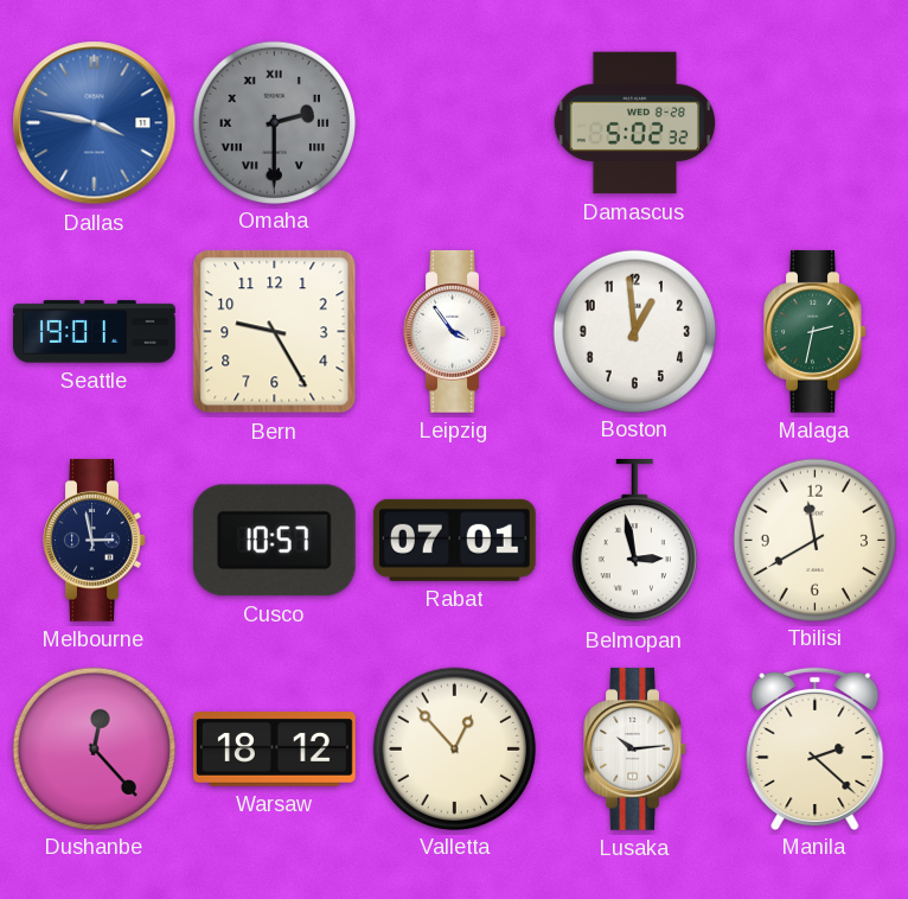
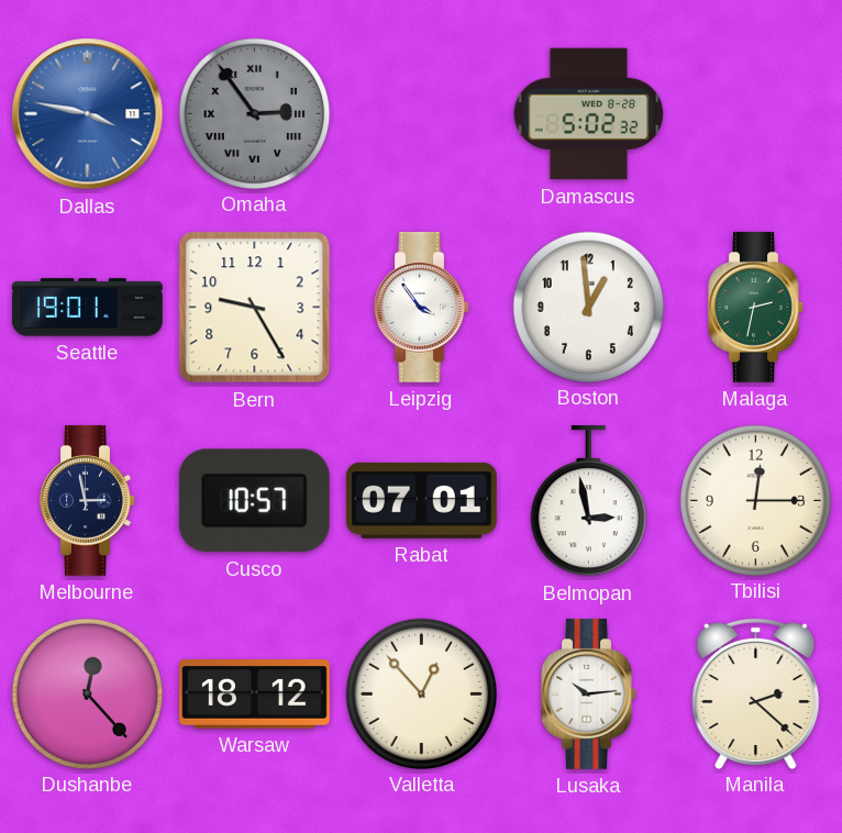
Omaha: 2:30 -> 2:54 (254, 113)
Tbilisi: 11:40 -> 12:15 (755, 500)
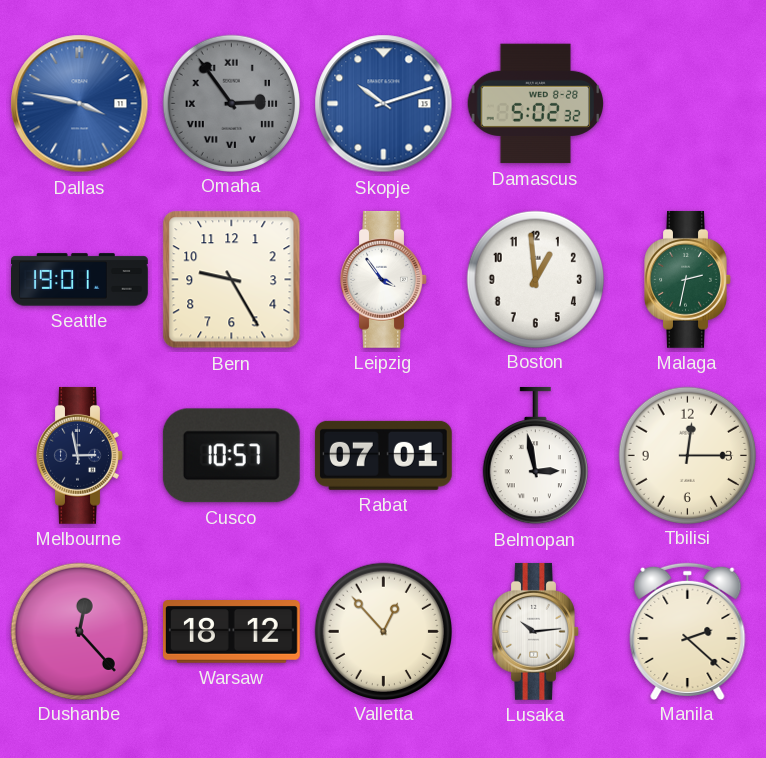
Skopje: none -> 10:12 (384, 104)
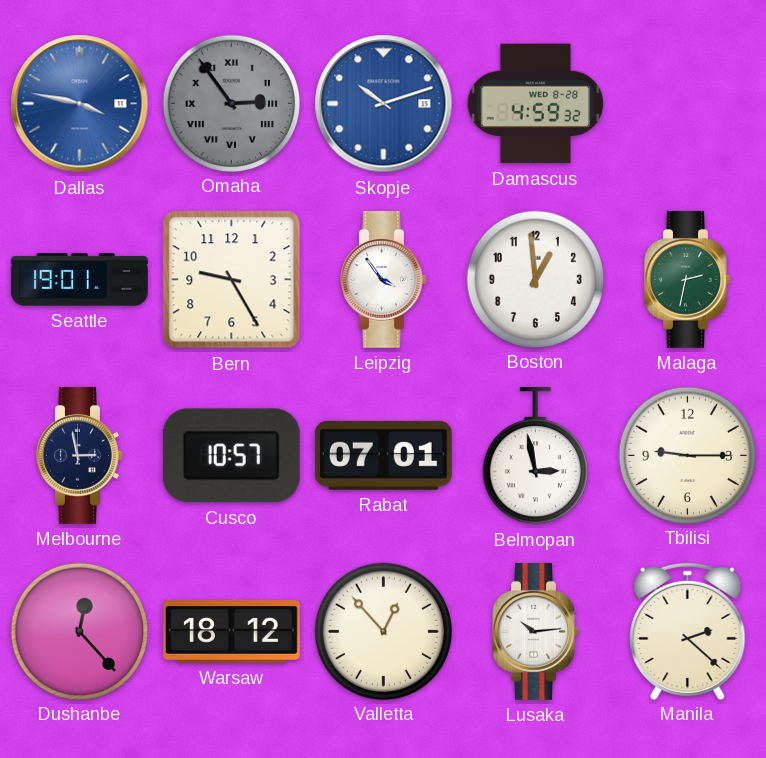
Damascus: 5:02 -> 4:59 (536, 104)
Tbilisi: 12:15 -> 9:15 (687, 455)
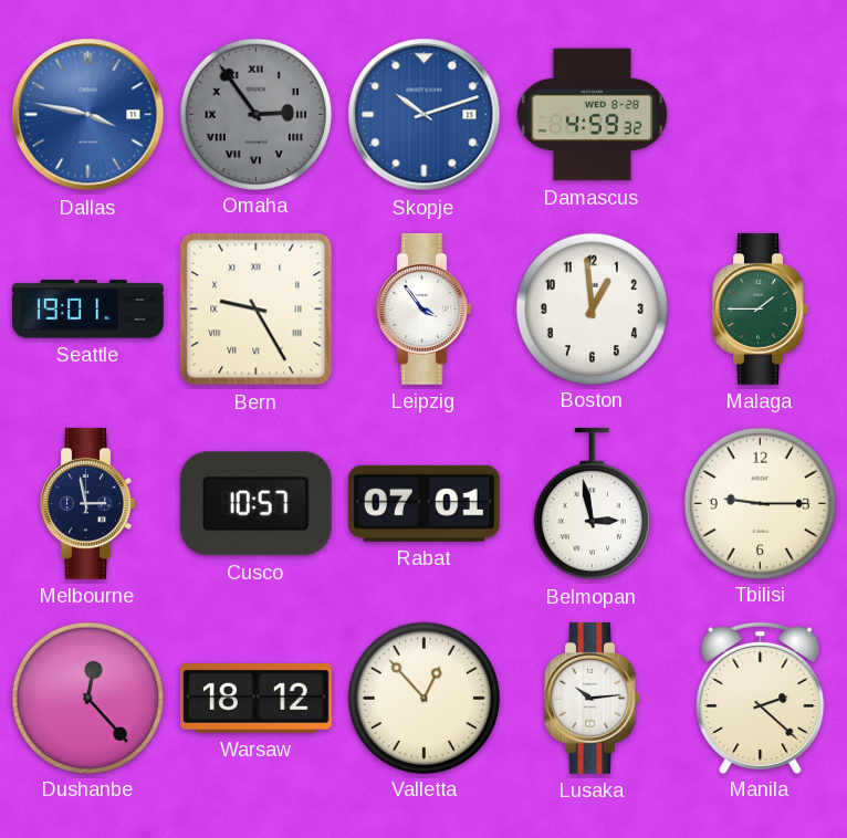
Bern numerals: Arabic -> Roman (257, 310)
Malaga: 2:32 -> 1:45 (761, 308)
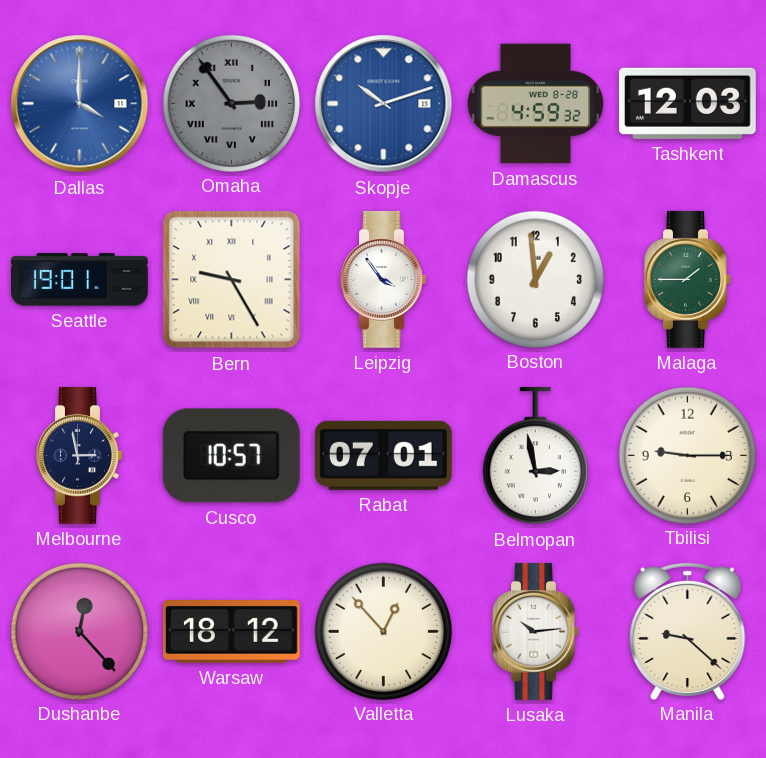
Dallas: 3:47 -> 4:00 (80, 104)
Tashkent: none -> 12:03 (687, 103)
Manila: 2:22 -> 9:22 (688, 631)
